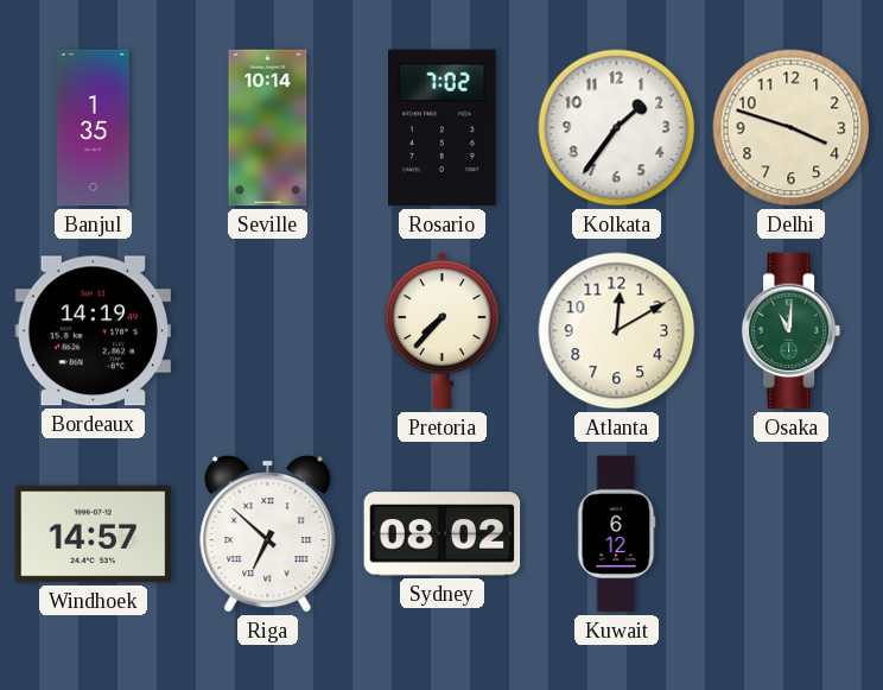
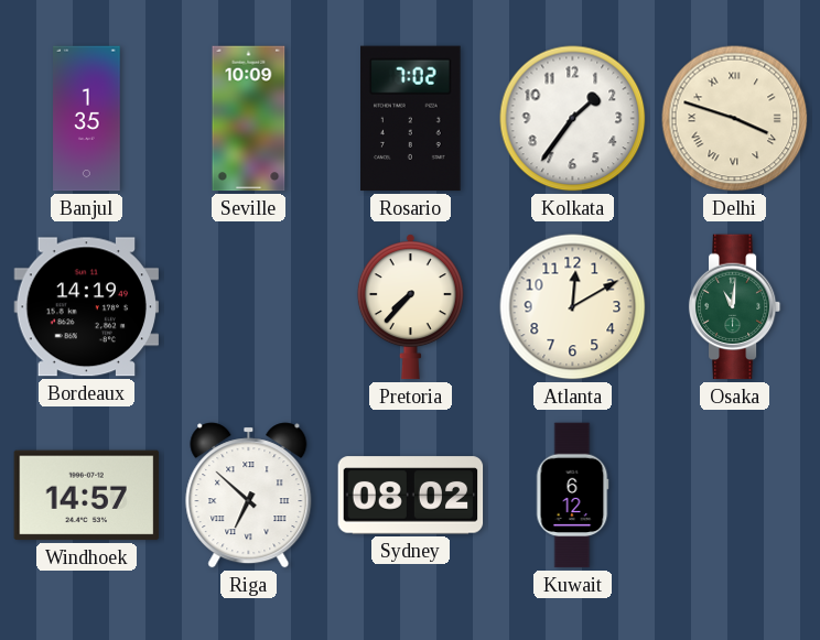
Seville: 10:14 -> 10:09 (249, 119)
Delhi numerals: Arabic -> Roman (735, 119)
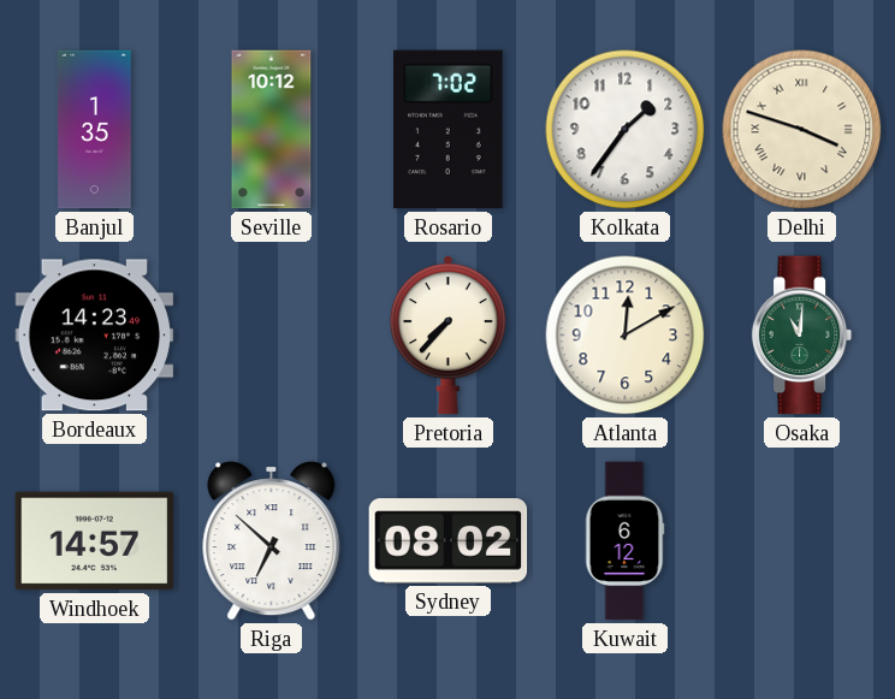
Seville: 10:09 -> 10:12 (272, 130)
Bordeaux: 14:19 -> 14:23 (95, 336)
